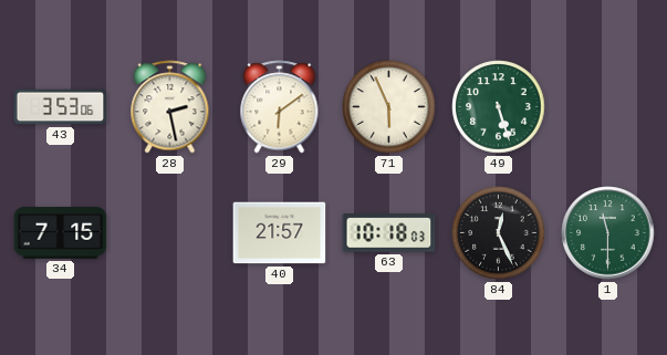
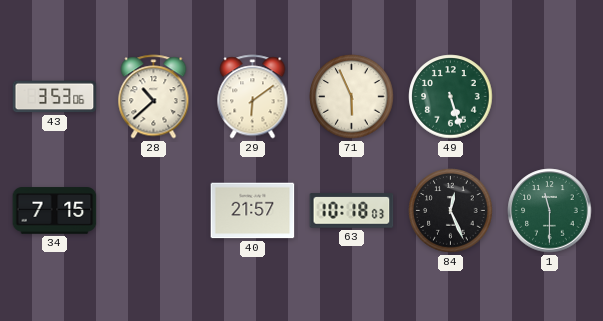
28: 2:28 -> 10:38 (154, 97)
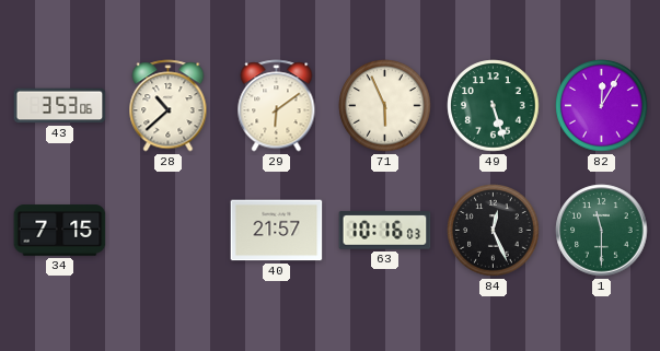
82: none -> 12:05 (602, 106)
63: 10:18 -> 10:16 (385, 231)
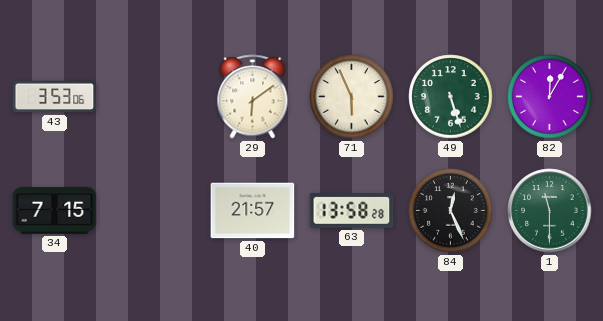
28: 10:38 -> none (169, 106)
63: 10:16 -> 13:58 (352, 211)
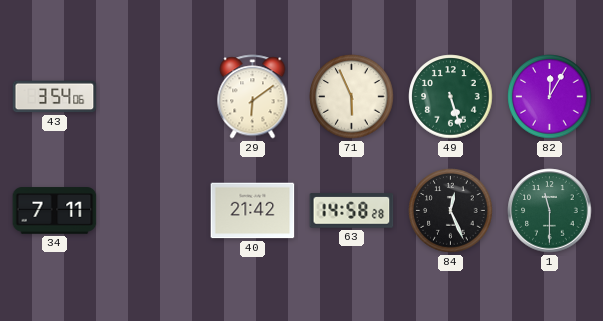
43: 3:53 -> 3:54 (55, 97)
34: 7:15 -> 7:11 (55, 211)
40: 21:57 -> 21:42 (253, 211)
63: 13:58 -> 14:58 (352, 211)
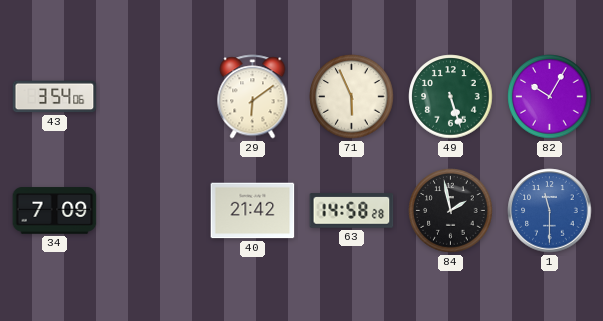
82: 12:05 -> 10:05 (550, 97)
34: 7:11 -> 7:09 (55, 211)
84: 12:26 -> 1:58 (451, 211)
1 dial: green -> blue (550, 211)
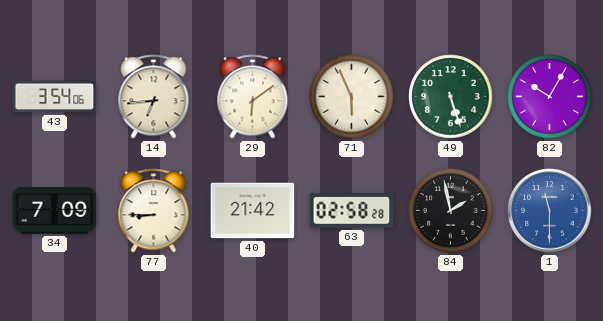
14: none -> 6:44 (154, 97)
77: none -> 8:45 (154, 211)
63: 14:58 -> 02:58 (352, 211)
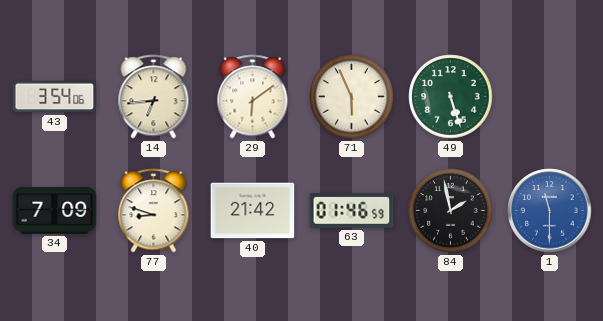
82: 10:05 -> none (550, 97)
77: 8:45 -> 8:48 (154, 211)
63: 02:58 -> 01:46 (352, 211)
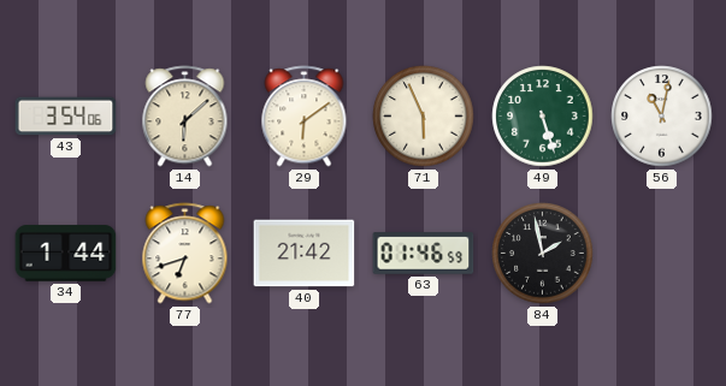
14: 6:44 -> 6:08 (185, 117)
56: none -> 11:02 (662, 117)
34: 7:09 -> 1:44 (66, 254)
77: 8:48 -> 6:42 (185, 254)
1: 11:30 -> none (550, 211)
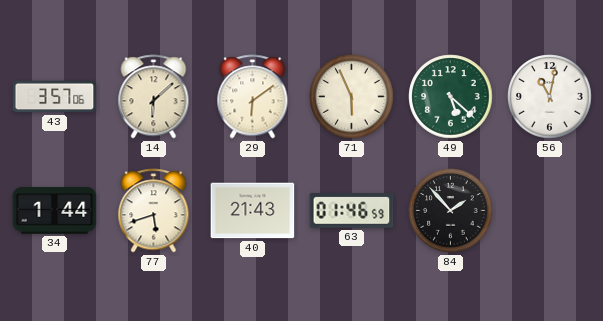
43: 3:54 -> 3:57 (55, 97)
49: 5:27 -> 5:22 (451, 97)
77: 6:42 -> 5:42 (154, 211)
40: 21:42 -> 21:43 (253, 211)
84: 1:58 -> 1:53 (451, 211)
